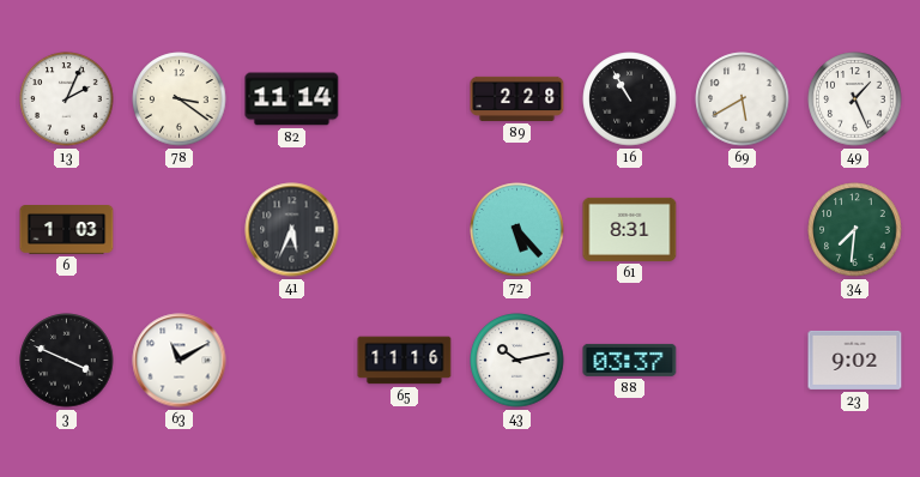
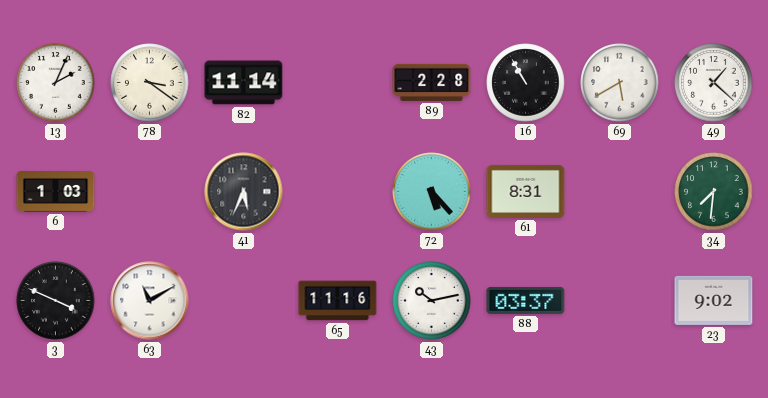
49: 1:26 -> 1:22 (714, 83)
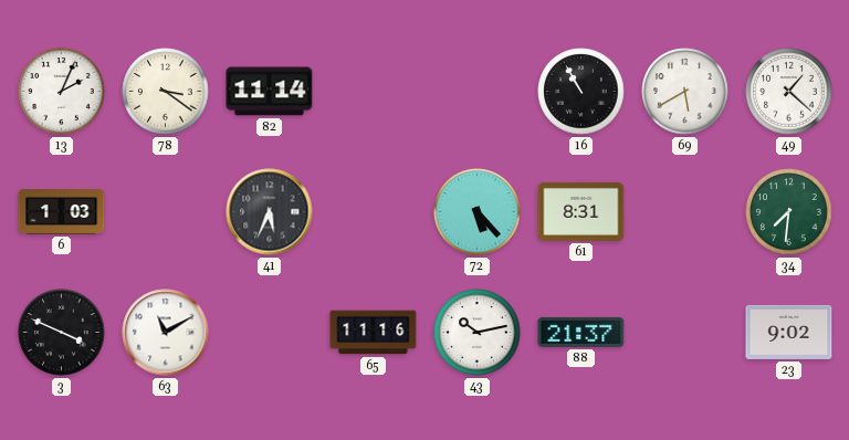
89: 2:28 -> none (432, 82)
88: 03:37 -> 21:37 (581, 332)
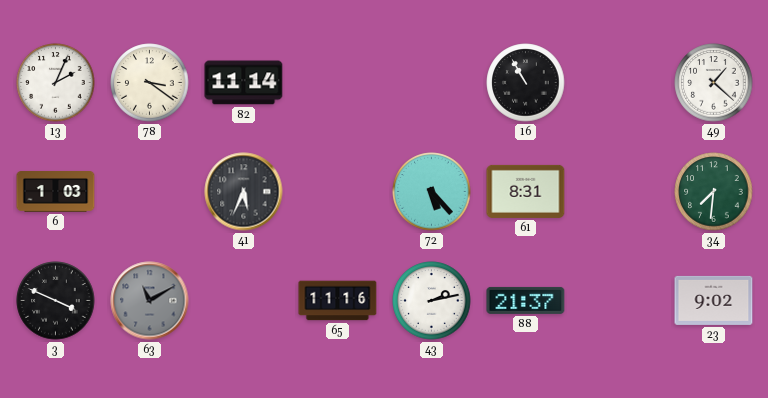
69: 5:40 -> none (685, 92)
63 dial: white -> grey (150, 301)
43: 10:13 -> 2:13 (432, 301)
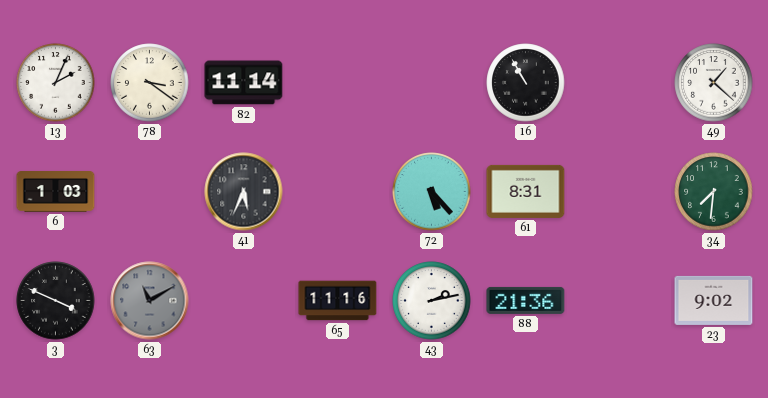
88: 21:37 -> 21:36 (526, 300)
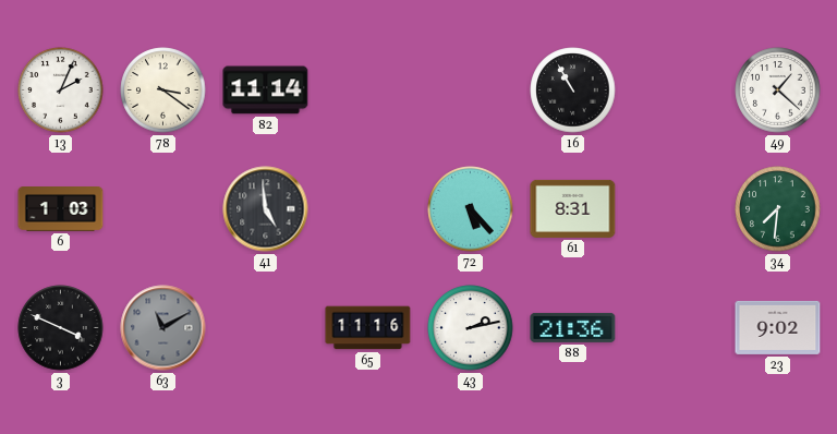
41: 5:34 -> 4:59 (266, 209)
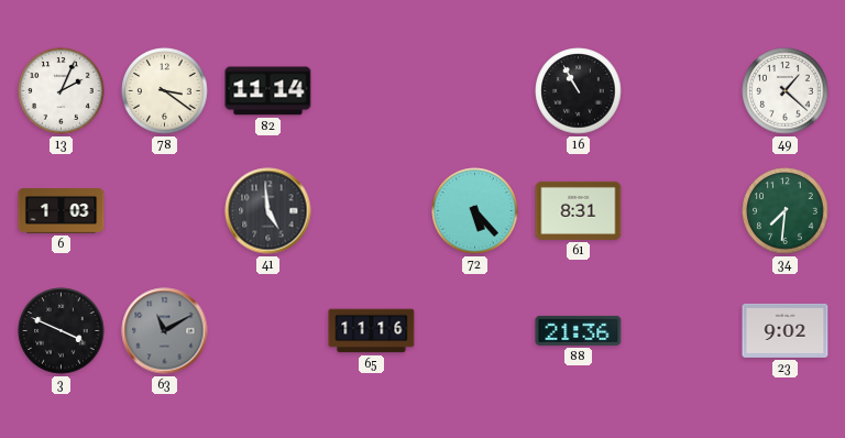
43: 2:13 -> none (471, 328)
